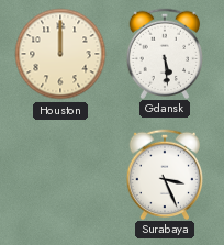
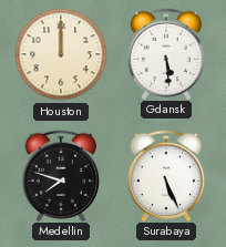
Medellin: none -> 7:48 (61, 175)
Surabaya: 3:26 -> 5:26 (166, 175)
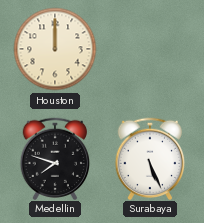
Gdansk: 5:29 -> none (166, 53)
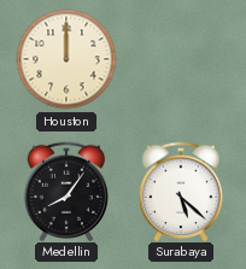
Medellin: 7:48 -> 8:06 (66, 191)
Surabaya: 5:26 -> 5:22 (181, 191)
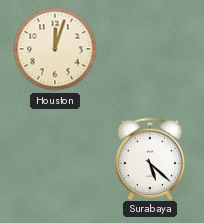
Houston: 12:00 -> 12:03 (55, 49)
Medellin: 8:06 -> none (66, 191)
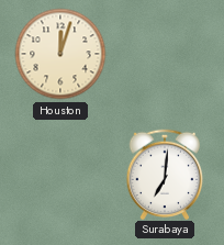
Surabaya: 5:22 -> 7:01 (165, 174)
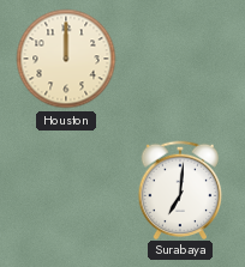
Houston: 12:03 -> 12:00 (66, 59)
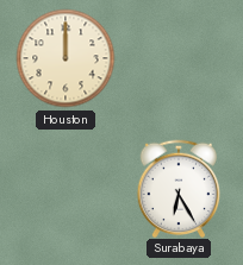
Surabaya: 7:01 -> 6:25 (179, 188)
